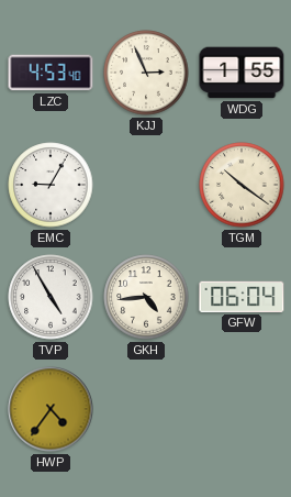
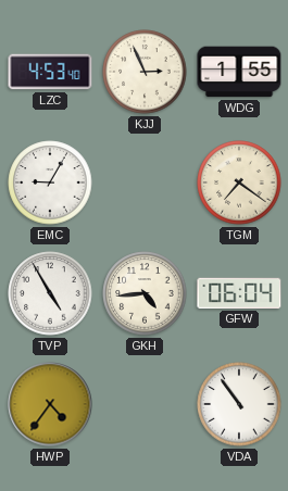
TGM: 10:21 -> 7:21 (239, 182)
VDA: none -> 10:54 (239, 404)
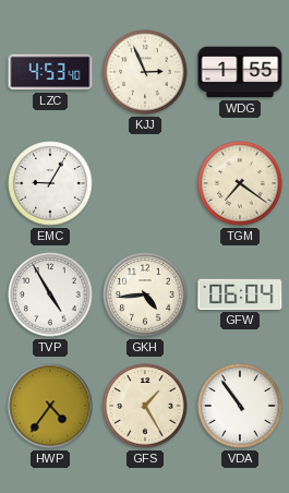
GFS: none -> 1:25 (145, 406)
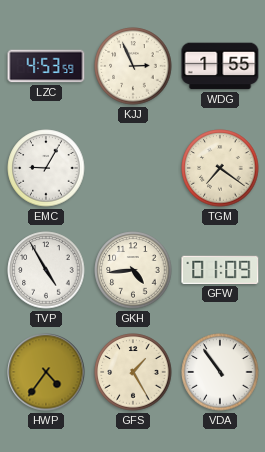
LZC: 4:53:40 -> 4:53:59 (46, 66)
GFW: 06:04 -> 01:09 (220, 270)
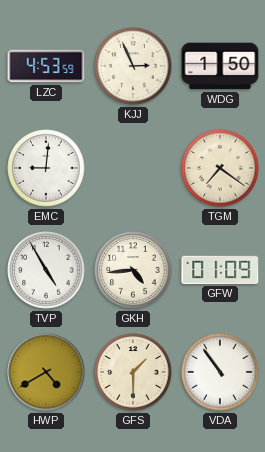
WDG: 1:55 -> 1:50 (220, 66)
EMC: 9:05 -> 9:01 (46, 168)
HWP: 4:36 -> 4:40 (46, 372)
GFS: 1:25 -> 1:30 (133, 372)
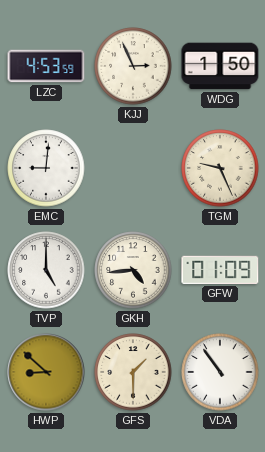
TGM: 7:21 -> 9:26 (220, 168)
TVP: 4:55 -> 5:00 (46, 270)
HWP: 4:40 -> 8:52 (46, 372)
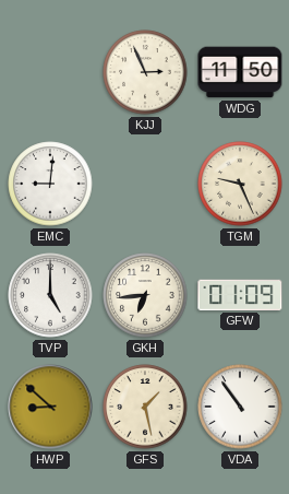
LZC: 4:53 -> none (46, 66)
WDG: 1:50 -> 11:50 (240, 72)
GKH: 4:44 -> 6:44 (145, 295)
GFS: 1:30 -> 1:28 (145, 407)
